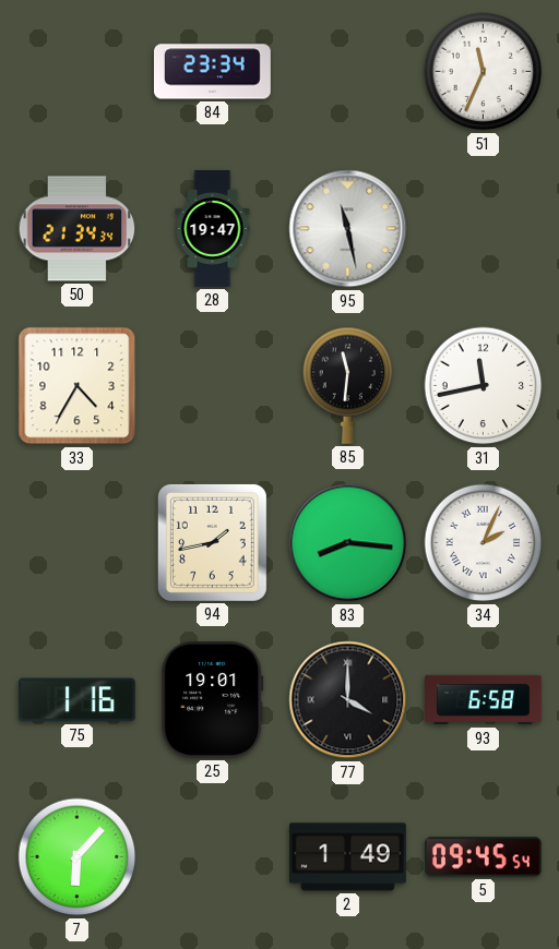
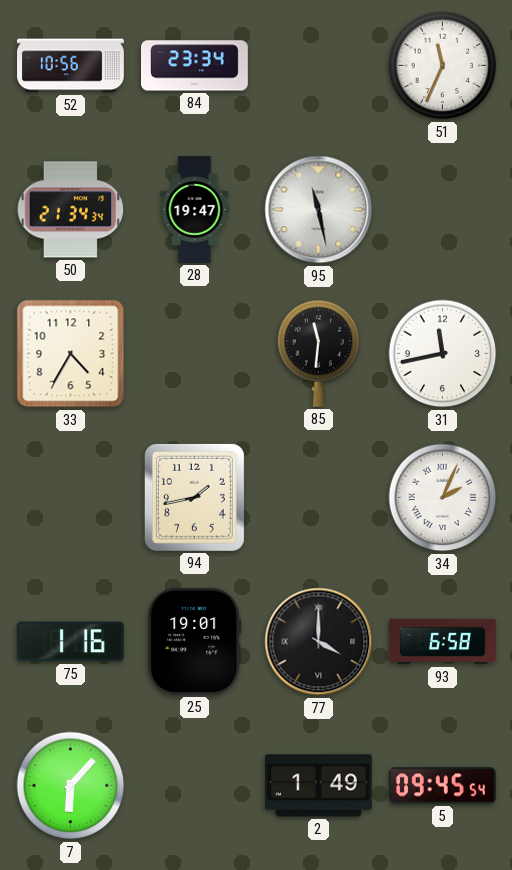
52: none -> 10:56 (71, 66)
83: 8:16 -> none (348, 543)
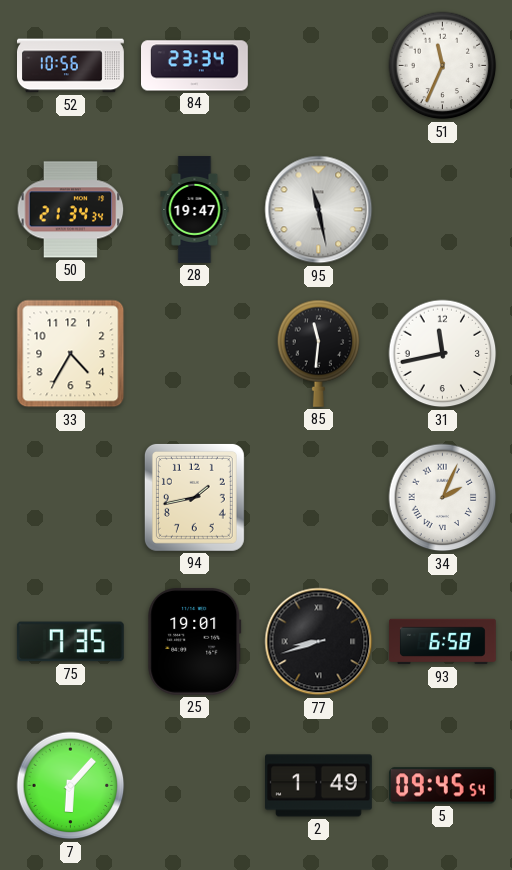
75: 1:16 -> 7:35 (70, 642)
77: 4:00 -> 8:42 (319, 642)
